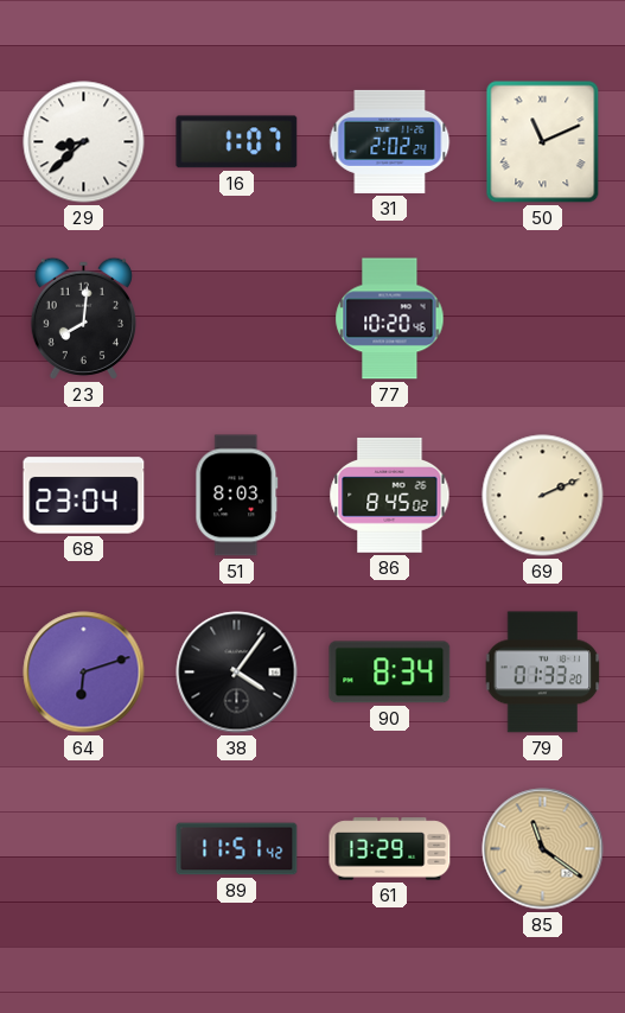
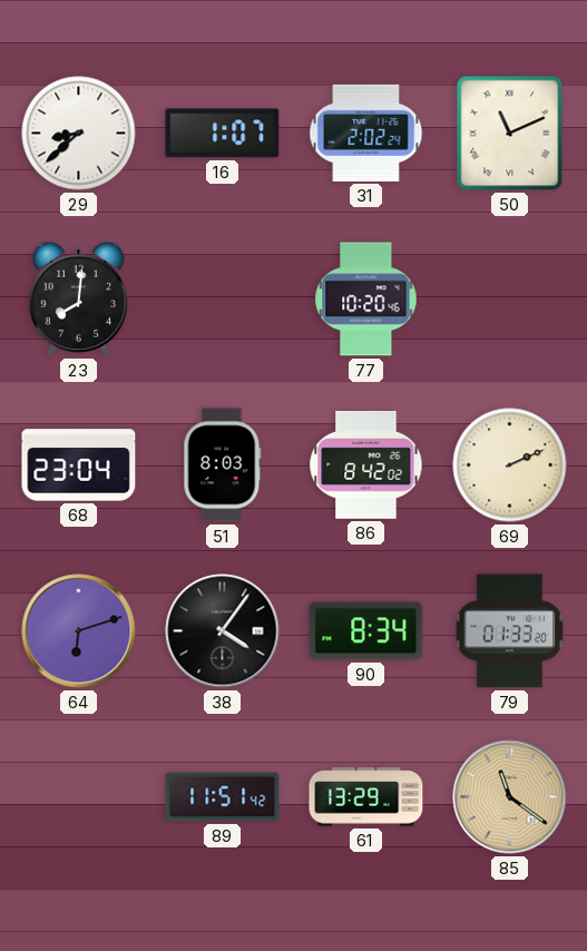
86: 8:45 -> 8:42 (366, 464)
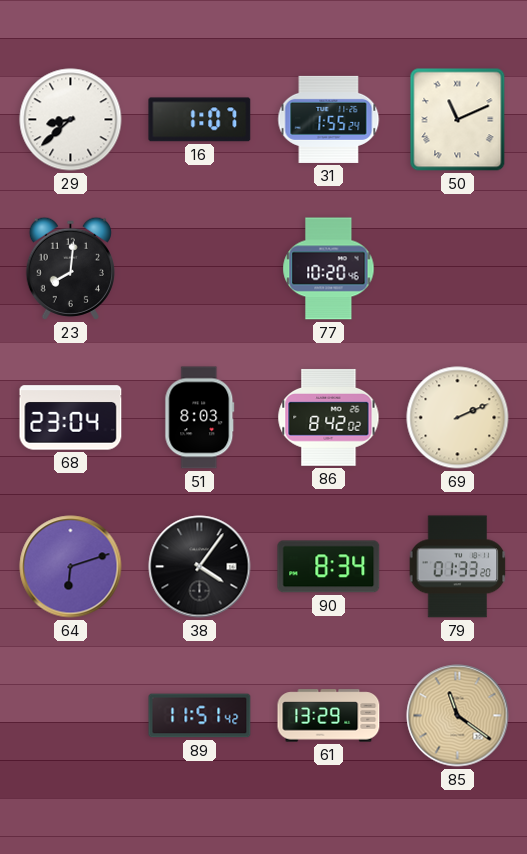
31: 2:02 -> 1:55 (329, 119)
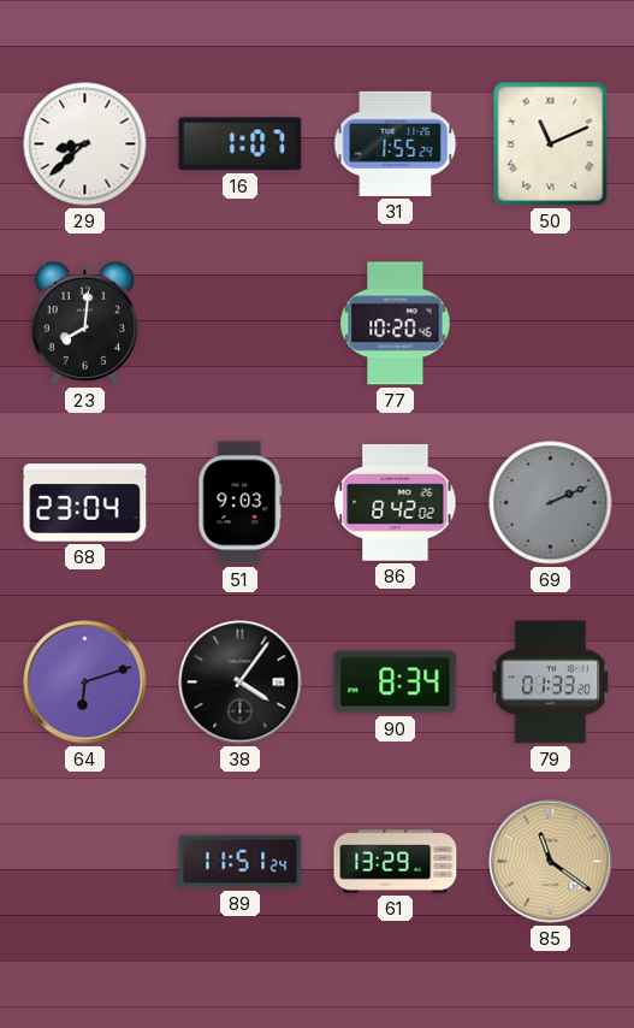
51: 8:03 -> 9:03 (241, 503)
69 dial: cream -> grey (551, 503)
89: 11:51:42 -> 11:51:24 (241, 862)
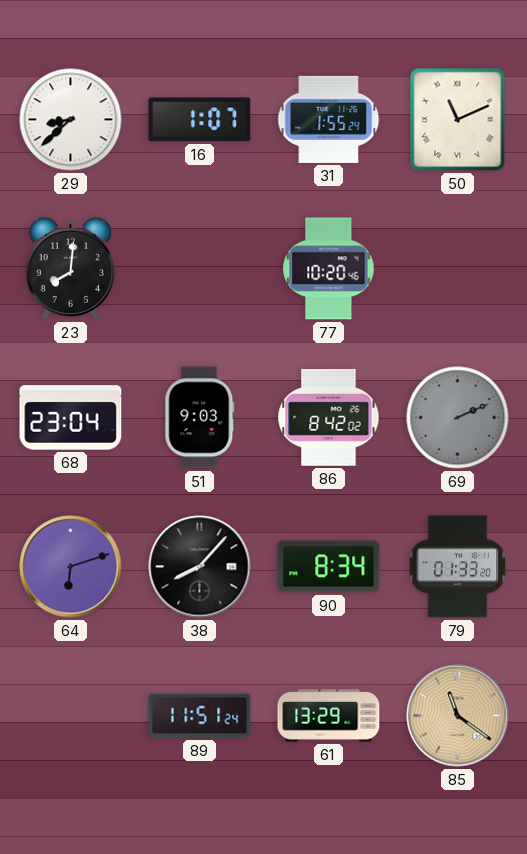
38: 4:06 -> 8:07 (200, 567)
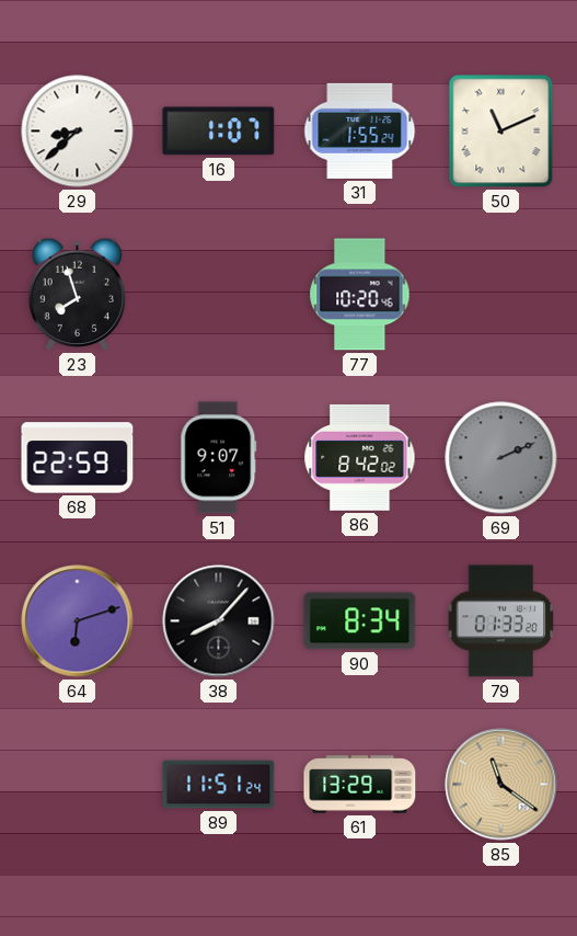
23: 8:01 -> 7:57 (77, 294)
68: 23:04 -> 22:59 (78, 458)
51: 9:03 -> 9:07 (219, 458)
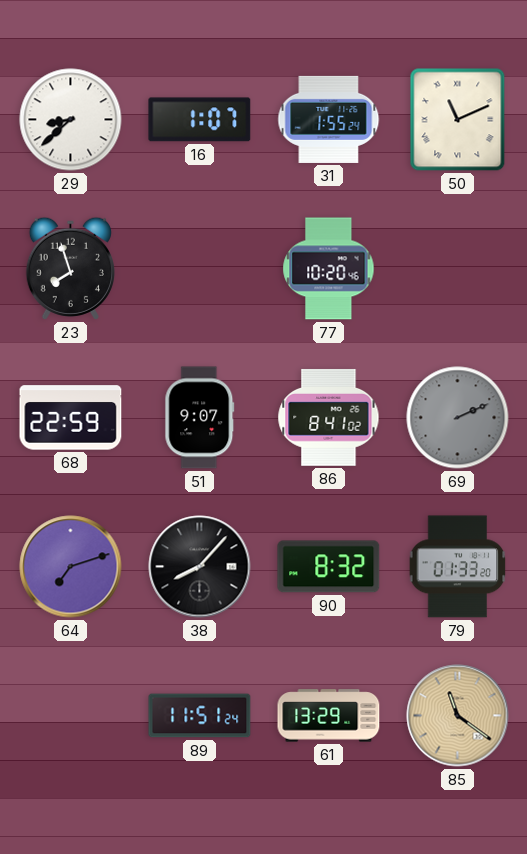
86: 8:42 -> 8:41 (329, 417)
64: 6:12 -> 7:12 (71, 567)
90: 8:34 -> 8:32 (329, 567)
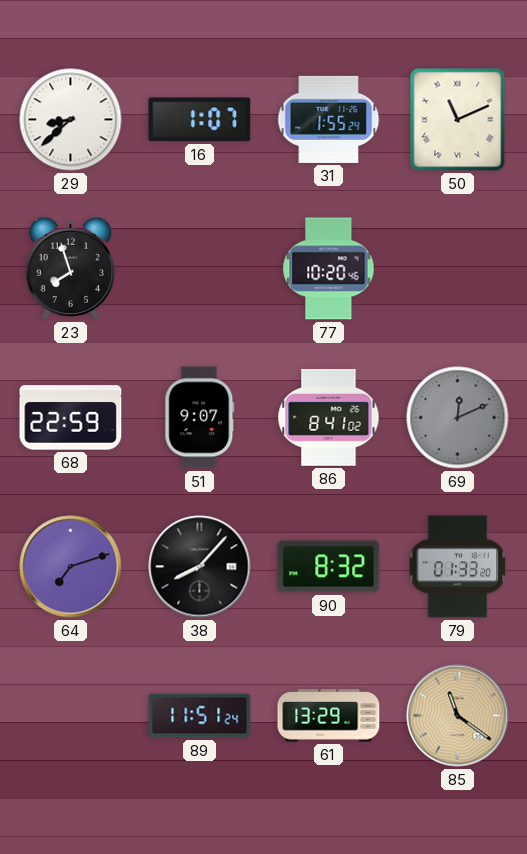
69: 2:11 -> 12:11 (458, 418)
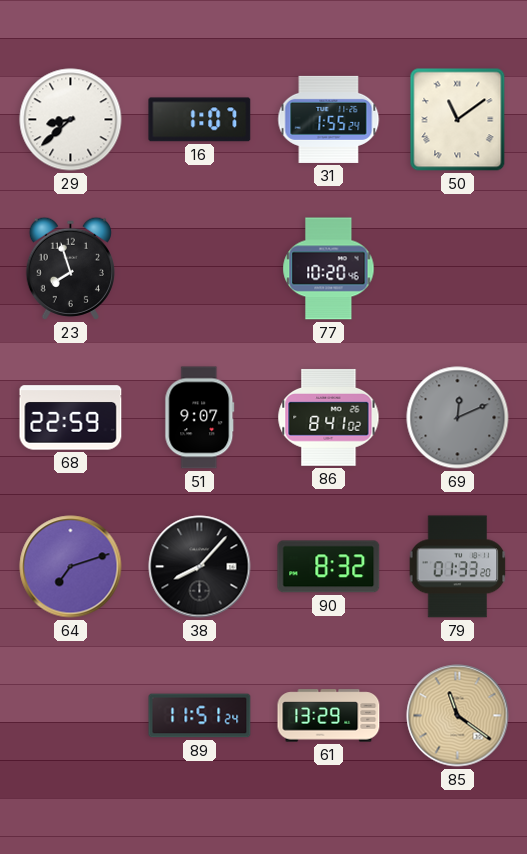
50: 11:11 -> 11:09 (458, 120)
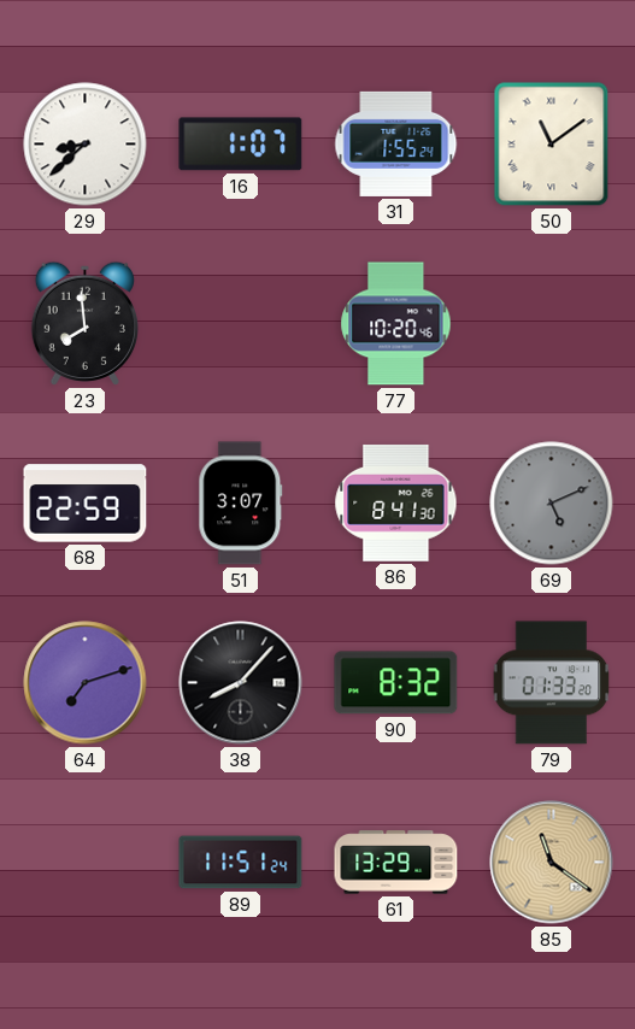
23: 7:57 -> 7:59 (84, 323)
51: 9:07 -> 3:07 (241, 504)
86: 8:41:02 -> 8:41:30 (396, 502)
69: 12:11 -> 5:11 (552, 504)
